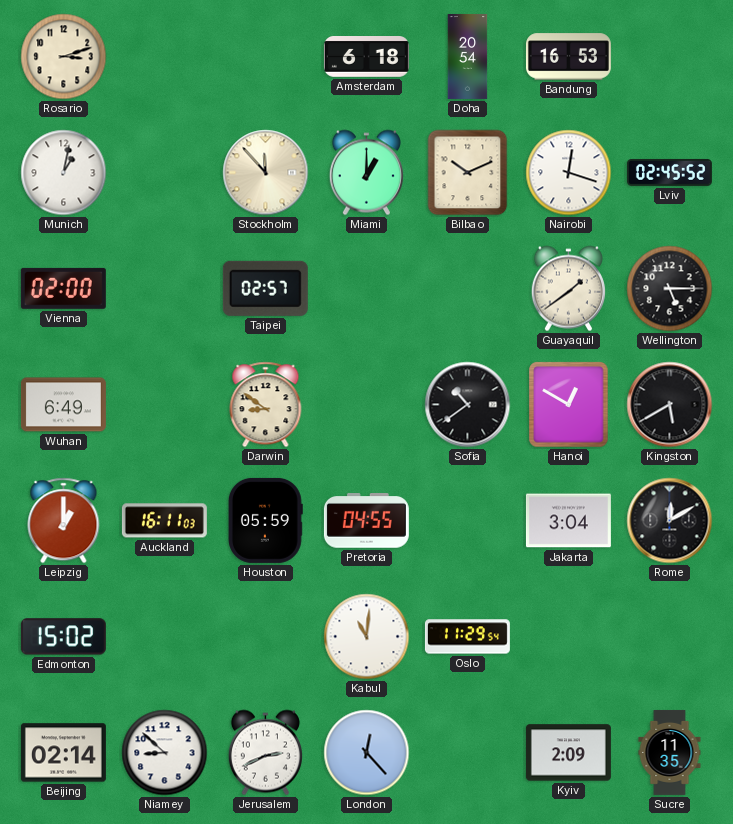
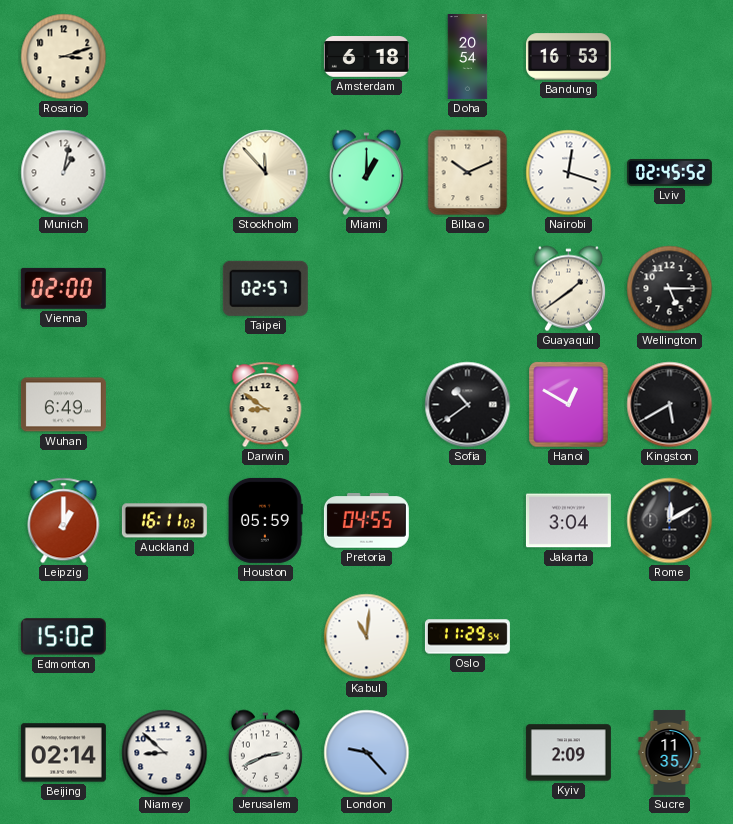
London: 12:23 -> 9:23 (367, 753)
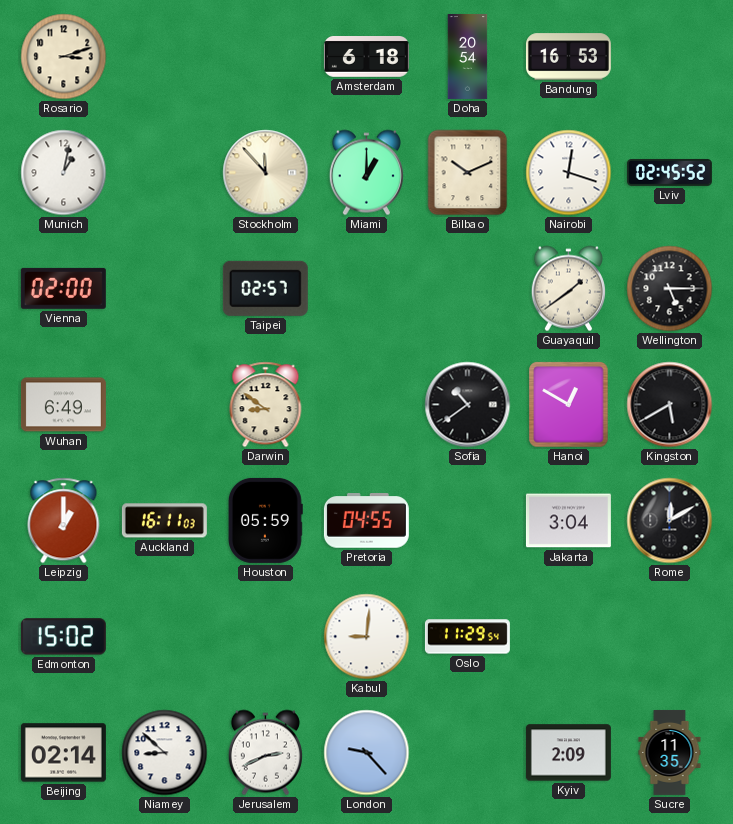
Kabul: 11:01 -> 9:01 (367, 637)
